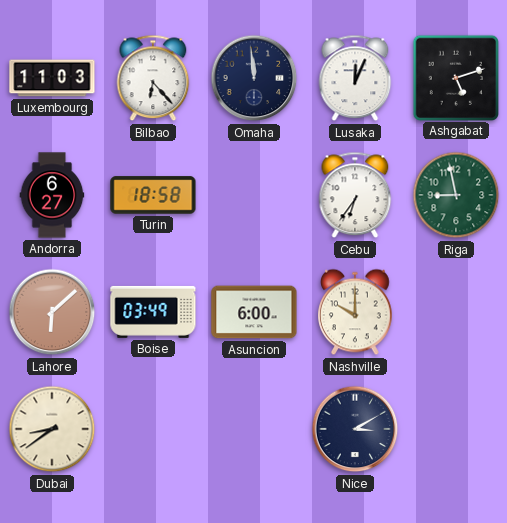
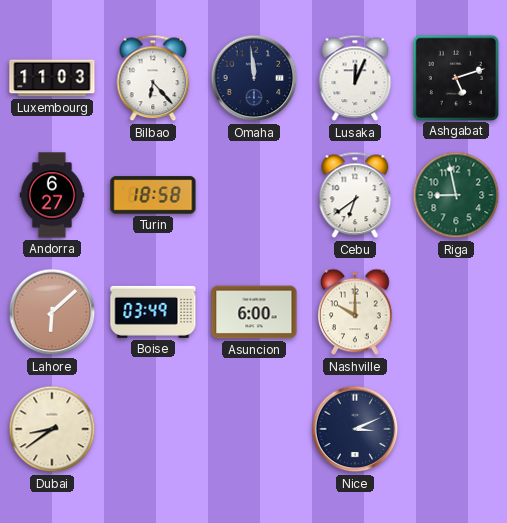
Cebu: 6:36 -> 6:39 (355, 195)
Nice: 3:10 -> 3:11 (355, 429)
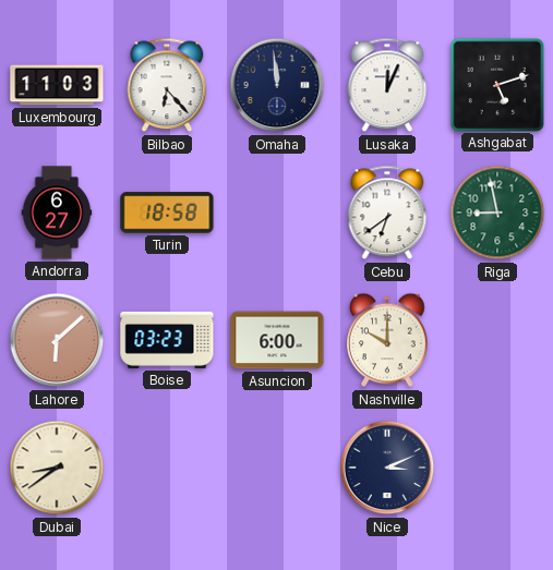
Boise: 03:49 -> 03:23 (167, 340)
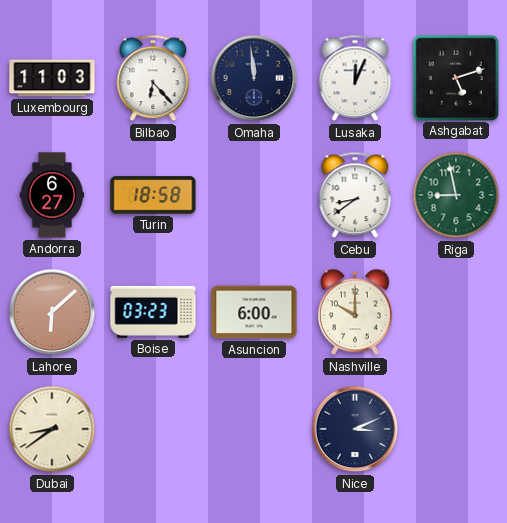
Cebu: 6:39 -> 8:39 (355, 195)
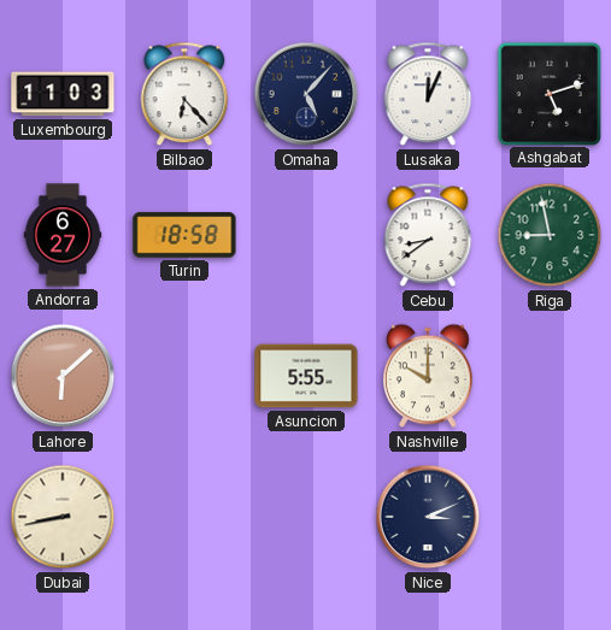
Omaha: 11:59 -> 5:07 (306, 94)
Boise: 03:23 -> none (153, 312)
Asuncion: 6:00 -> 5:55 (306, 376)
Dubai: 8:39 -> 8:43 (63, 517)
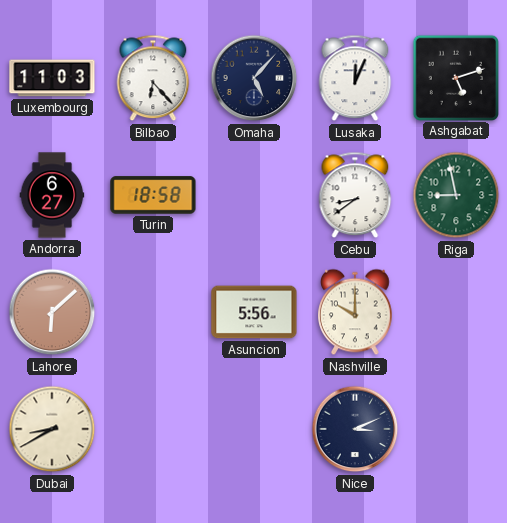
Asuncion: 5:55 -> 5:56 (254, 312)
Dubai: 8:43 -> 8:40 (52, 429)
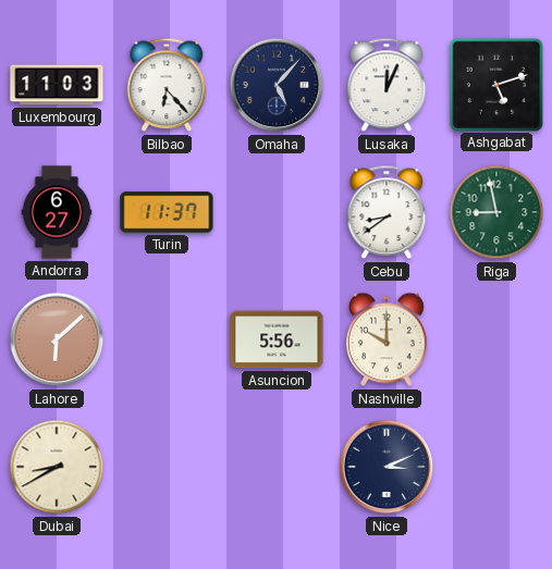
Turin: 18:58 -> 11:37 (167, 212)
